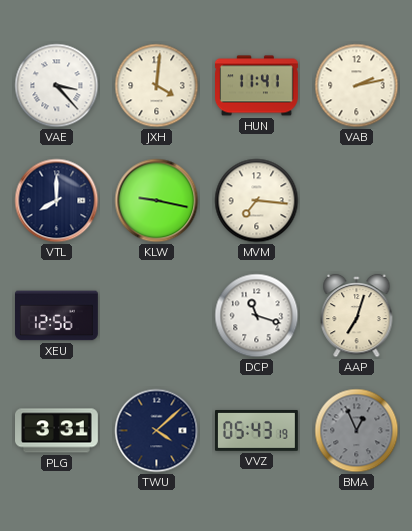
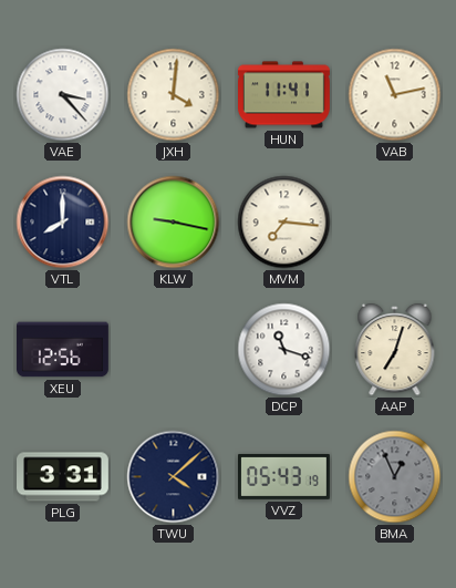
VAB: 2:13 -> 11:13 (395, 95)
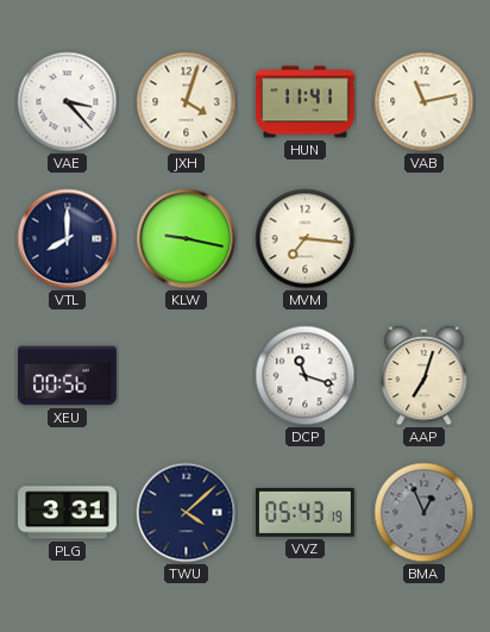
JXH: 4:01 -> 4:03 (187, 102)
XEU: 12:56 -> 00:56 (68, 376)
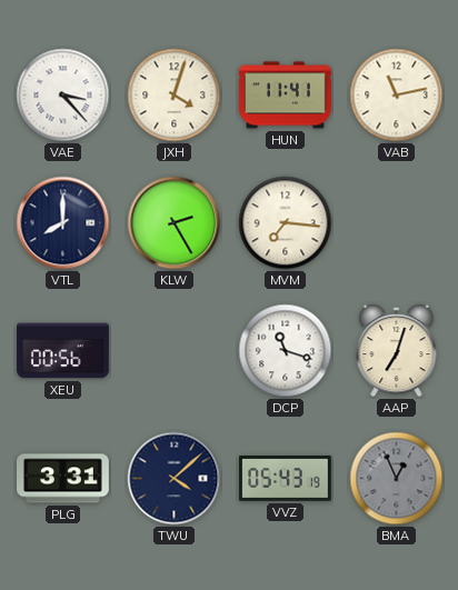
KLW: 9:17 -> 2:25 (175, 223)
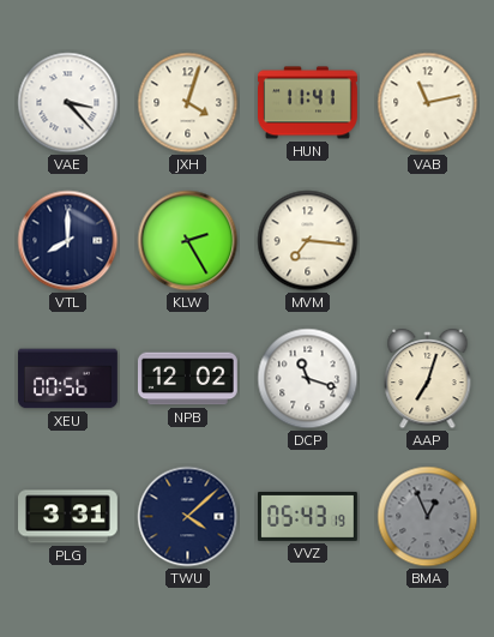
NPB: none -> 12:02 (188, 379)
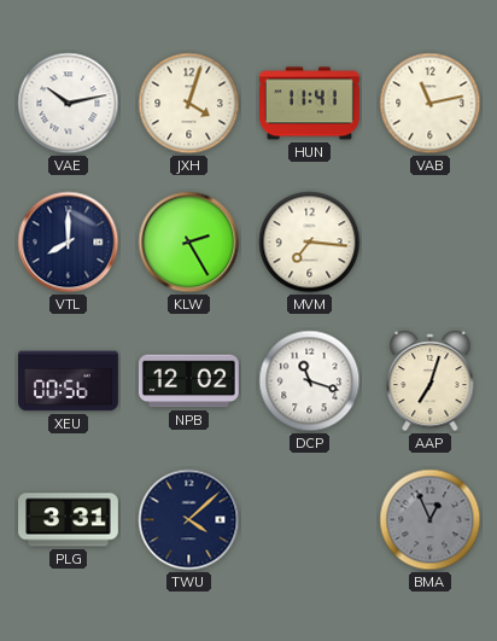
VAE: 3:23 -> 10:13 (69, 104)
VVZ: 05:43 -> none (308, 516)
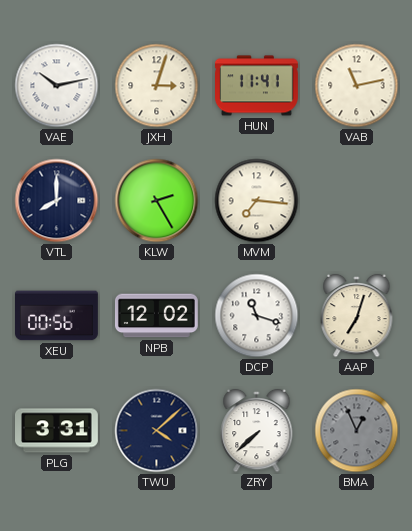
JXH: 4:03 -> 3:03 (157, 86)
ZRY: none -> 7:38 (257, 431)
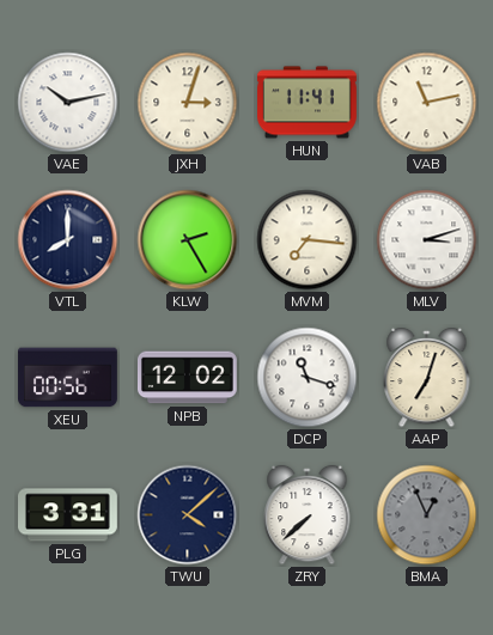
MLV: none -> 3:12 (427, 240)
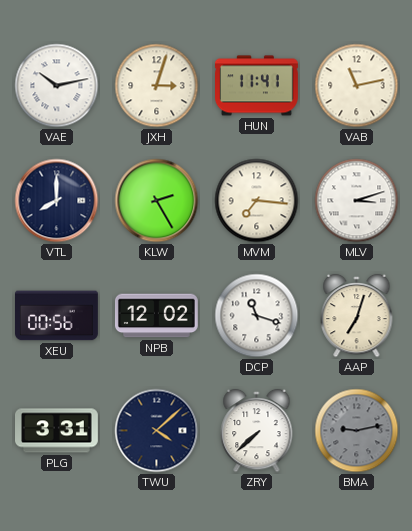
BMA: 12:56 -> 9:13 (357, 431)
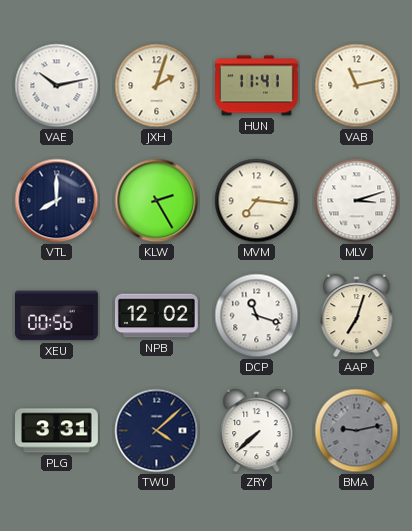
JXH: 3:03 -> 2:03 (157, 86)
